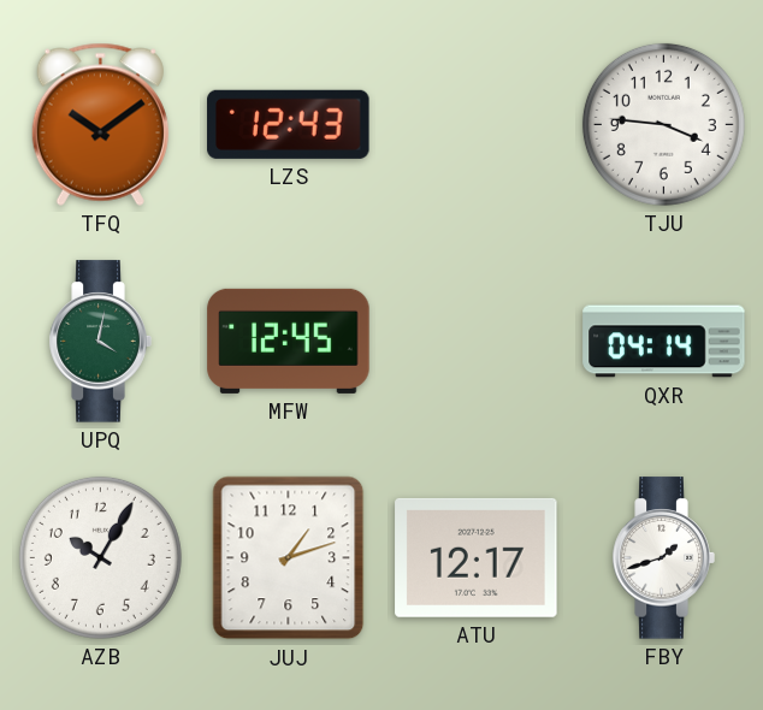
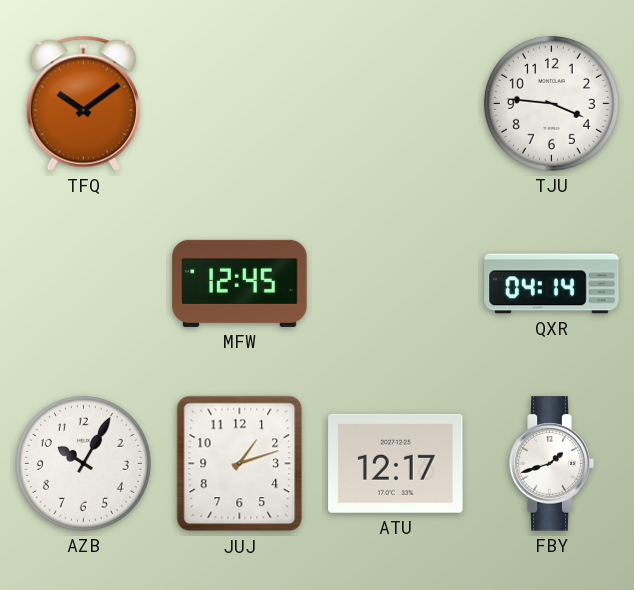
LZS: 12:43 -> none (289, 124)
UPQ: 4:02 -> none (100, 342)
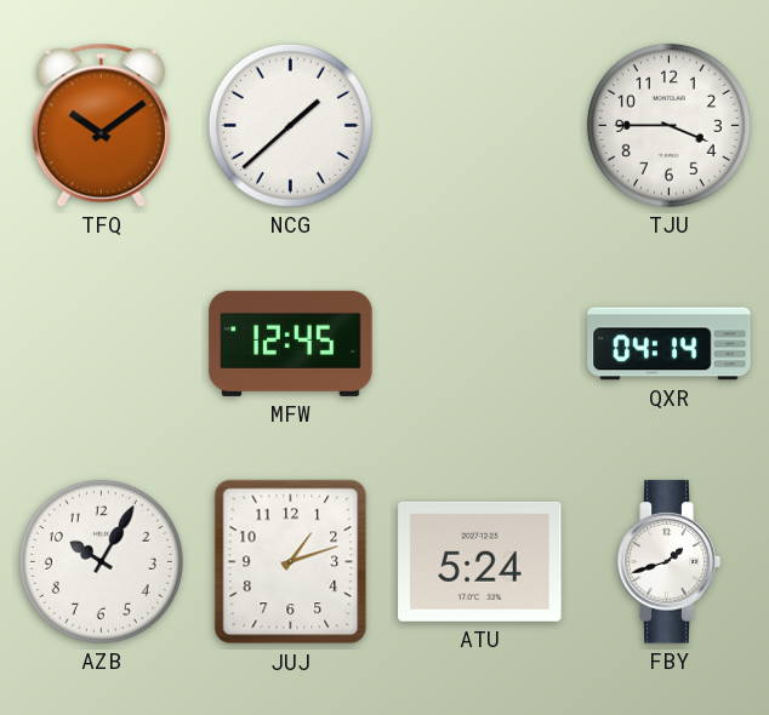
NCG: none -> 1:38 (290, 125)
TJU: 3:46 -> 3:45 (668, 125)
ATU: 12:17 -> 5:24 (480, 561)
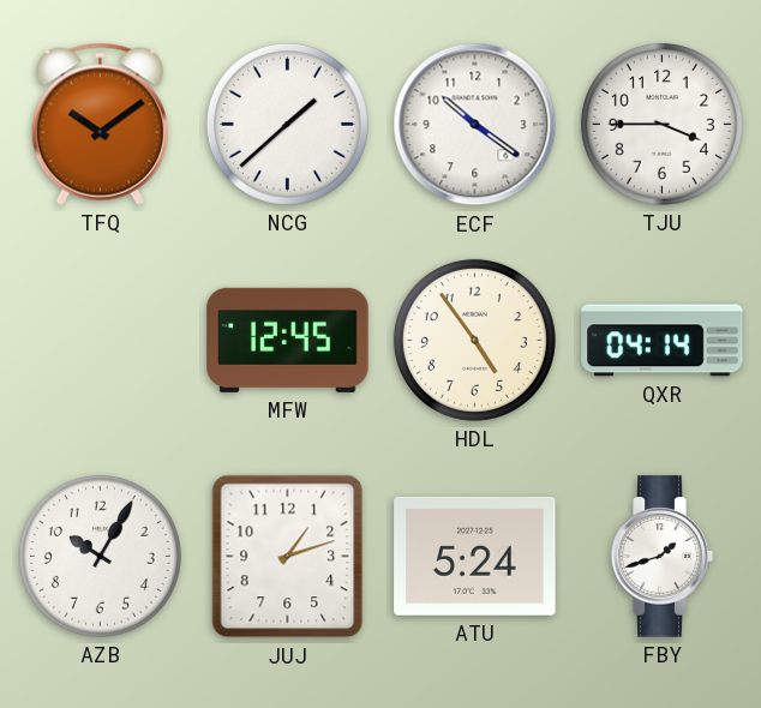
ECF: none -> 10:21 (475, 125)
HDL: none -> 4:54 (474, 340)
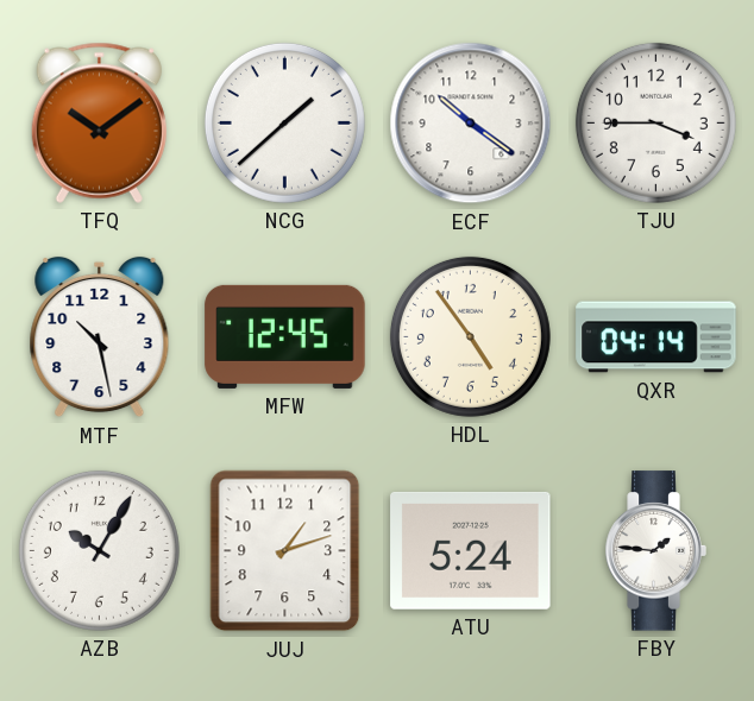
MTF: none -> 10:28 (100, 337)
FBY: 1:42 -> 1:46 (655, 551)
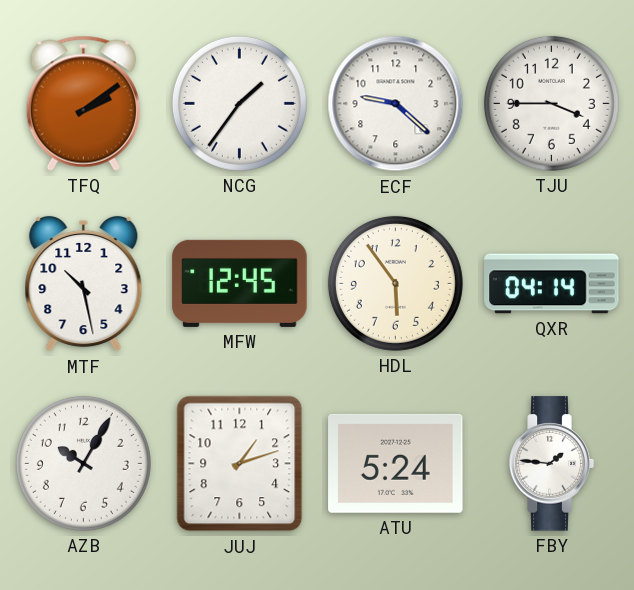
TFQ: 10:09 -> 2:09 (83, 103)
NCG: 1:38 -> 1:36 (239, 103)
ECF: 10:21 -> 9:22 (396, 104)
HDL: 4:54 -> 5:54 (395, 283)
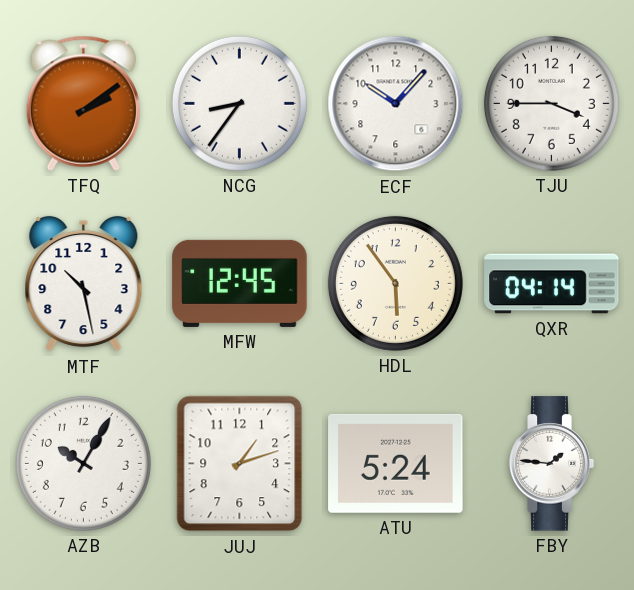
NCG: 1:36 -> 8:36 (239, 103)
ECF: 9:22 -> 10:07 (396, 104)
